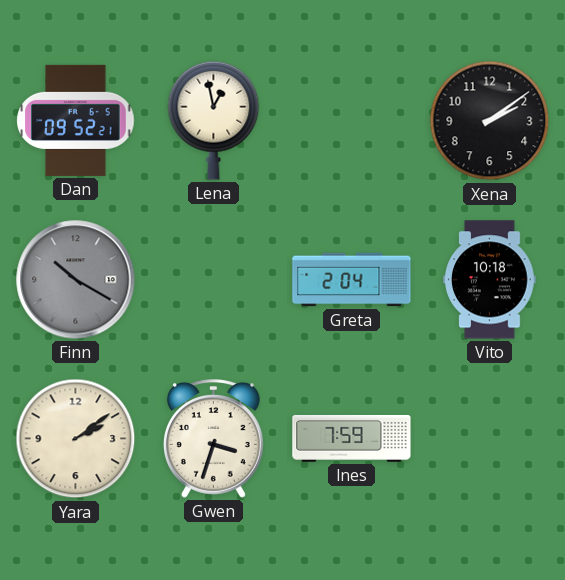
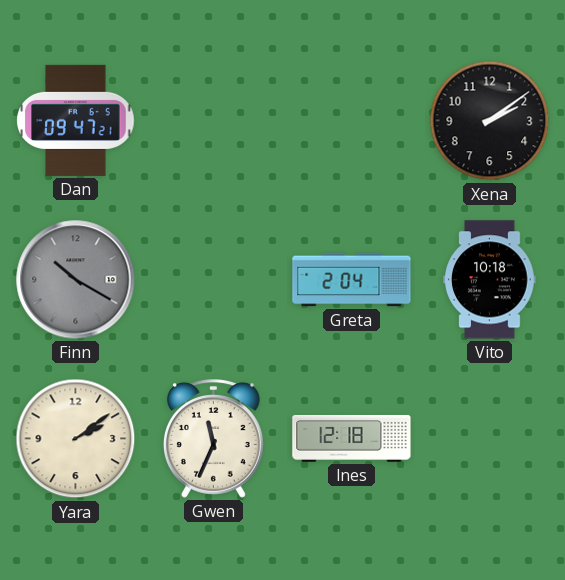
Dan: 09:52 -> 09:47 (76, 120)
Lena: 12:58 -> none (214, 120)
Gwen: 3:33 -> 11:34 (213, 439)
Ines: 7:59 -> 12:18 (352, 438)
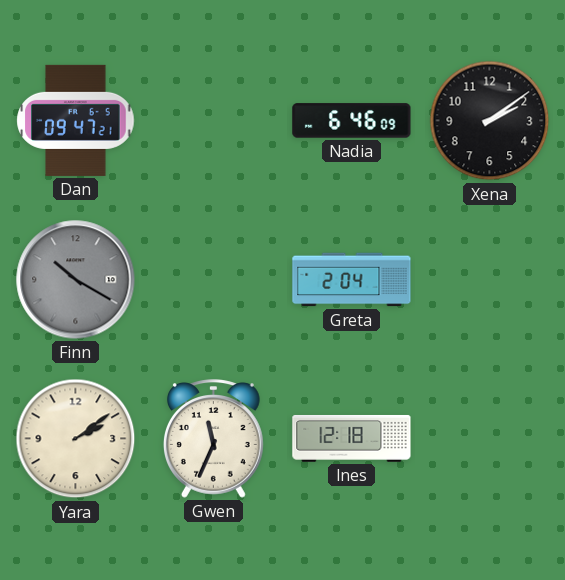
Nadia: none -> 6:46 (352, 121)
Vito: 10:18 -> none (490, 280)
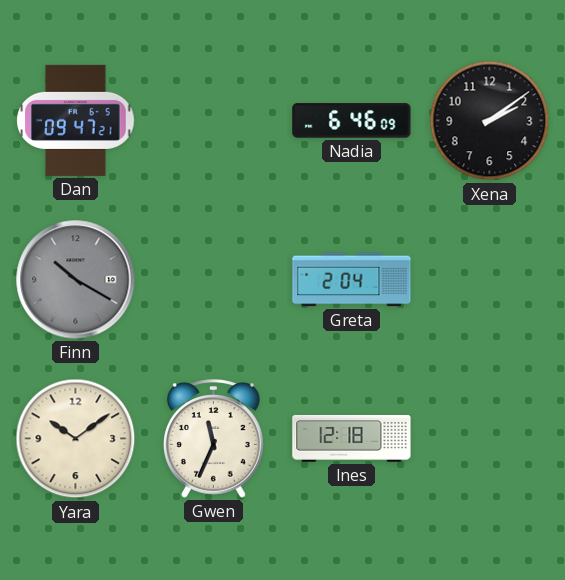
Yara: 2:09 -> 10:09 (76, 439)
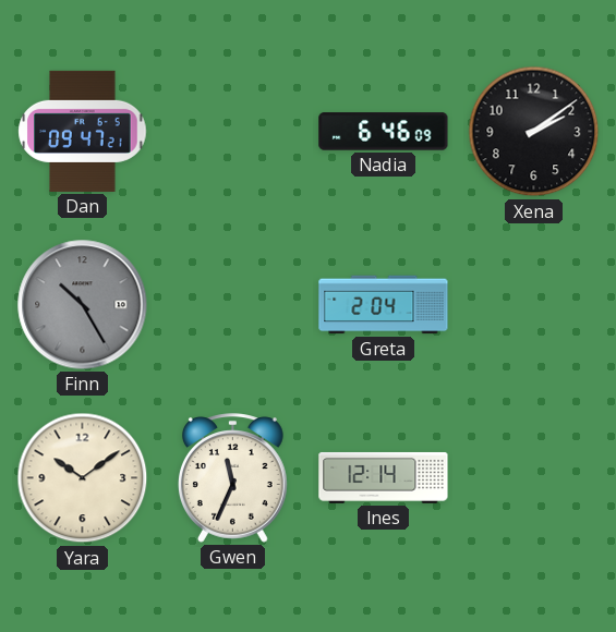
Finn: 10:20 -> 10:25 (83, 305)
Ines: 12:18 -> 12:14 (384, 477)
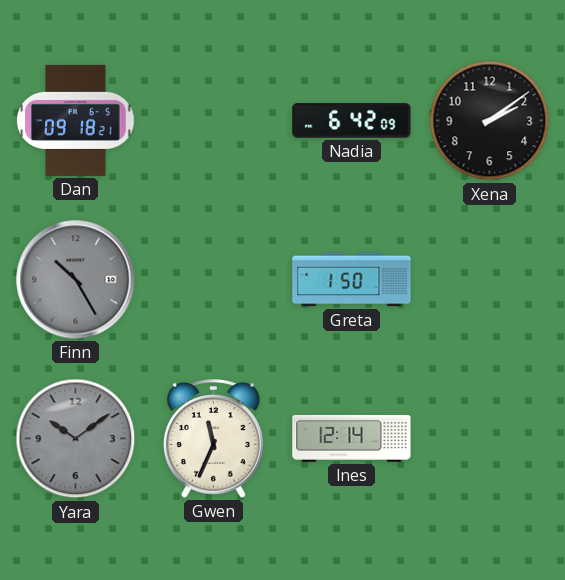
Dan: 09:47 -> 09:18 (76, 120)
Nadia: 6:46 -> 6:42 (352, 121)
Greta: 2:04 -> 1:50 (352, 280)
Yara dial: cream -> grey (76, 439)
